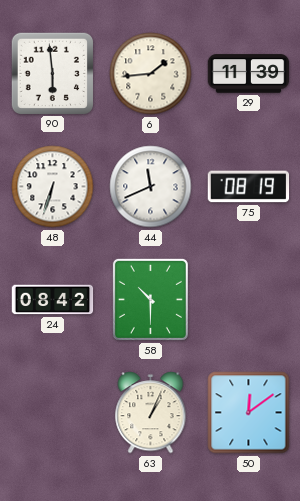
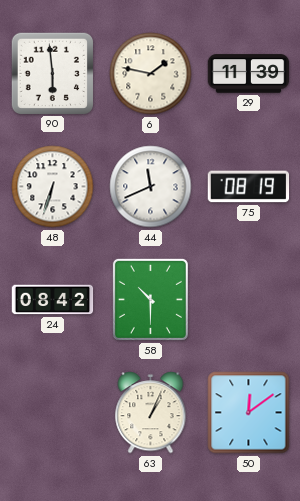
6: 1:44 -> 1:47 (151, 74)
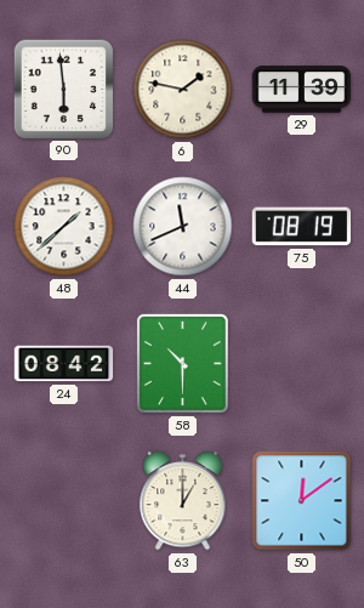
48: 6:33 -> 1:38 (64, 227)
63: 1:04 -> 1:00 (183, 501)
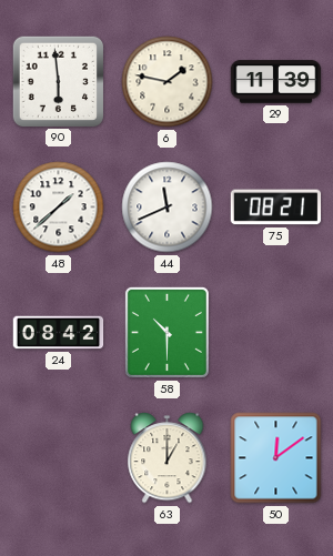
75: 08:19 -> 08:21 (276, 208)
